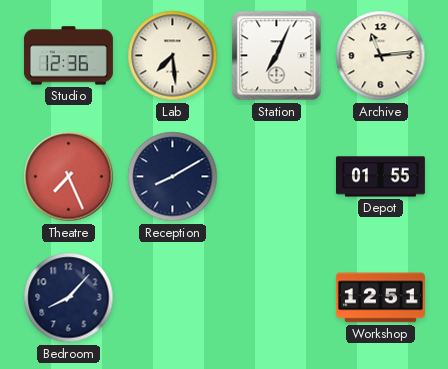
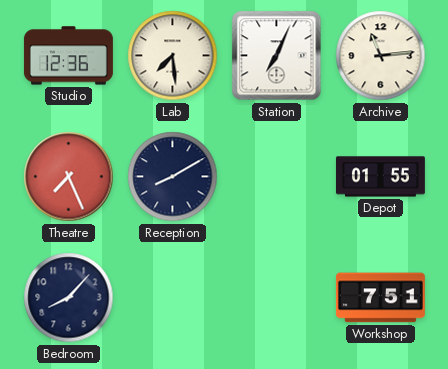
Workshop: 12:51 -> 7:51 (380, 298)
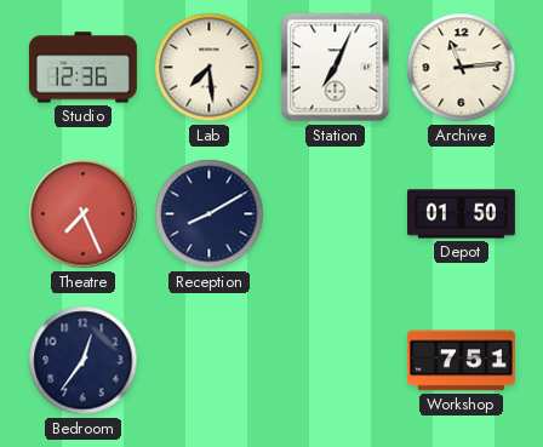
Depot: 01:55 -> 01:50 (461, 214)
Bedroom: 8:07 -> 12:36 (84, 361)
